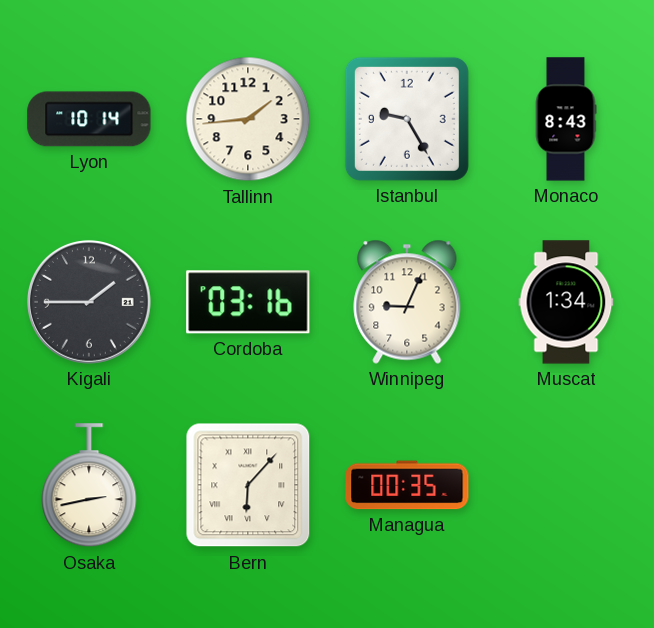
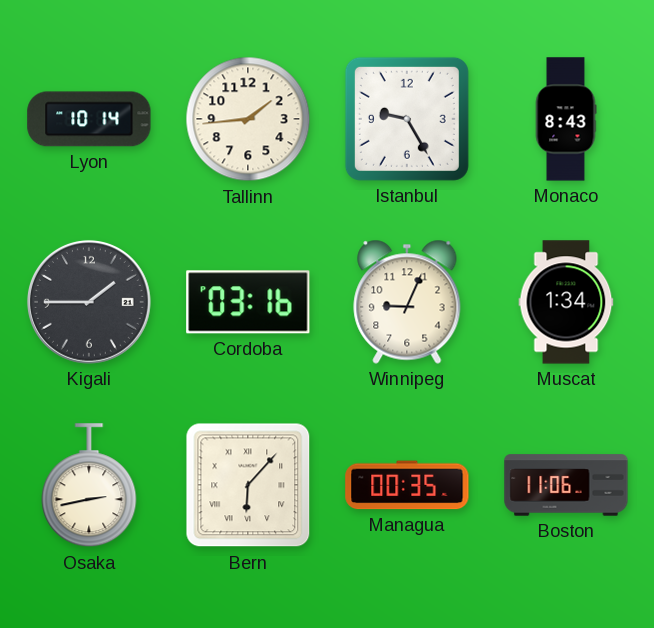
Boston: none -> 11:06 (566, 485)
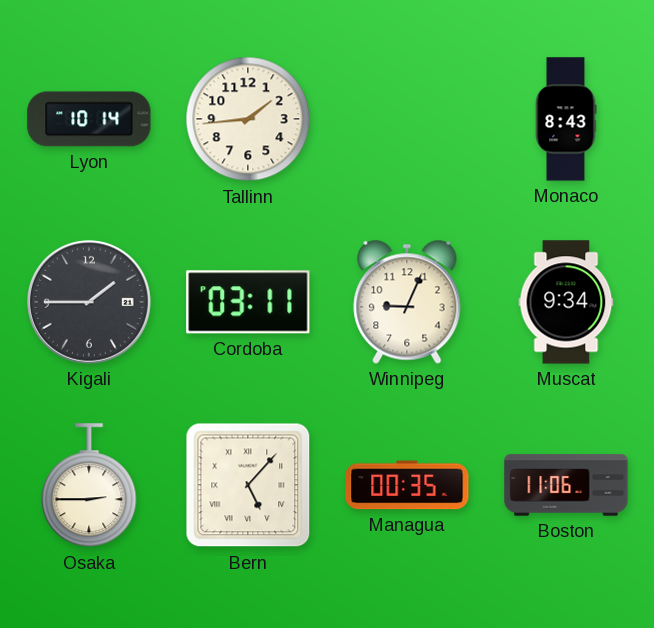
Istanbul: 9:25 -> none (407, 119)
Cordoba: 03:16 -> 03:11 (248, 302)
Muscat: 1:34 -> 9:34 (566, 302)
Osaka: 2:43 -> 2:45 (89, 486)
Bern: 6:07 -> 5:07 (248, 485)
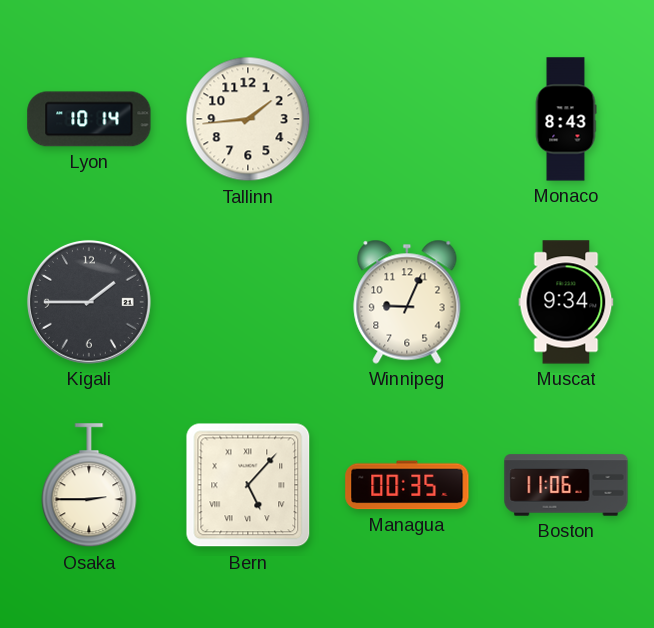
Cordoba: 03:11 -> none (248, 302)
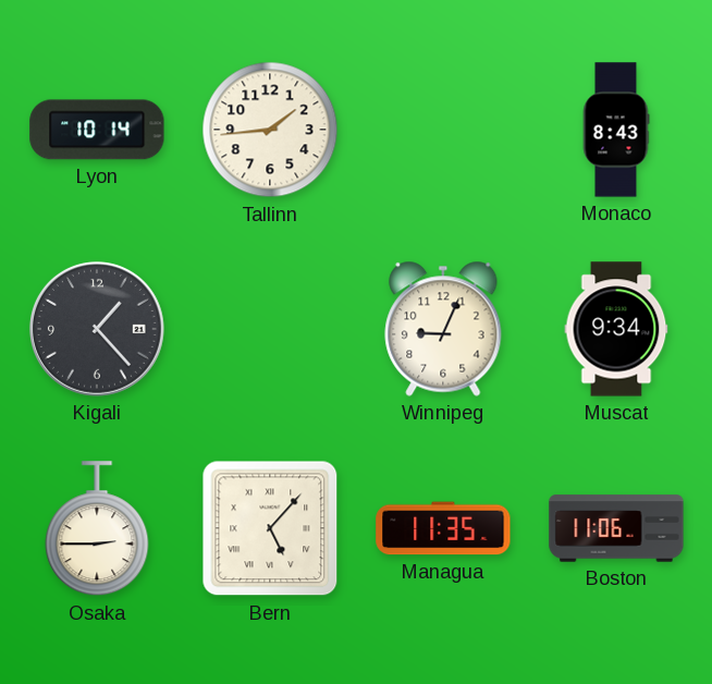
Kigali: 1:45 -> 1:23 (97, 329)
Managua: 00:35 -> 11:35 (443, 528)
